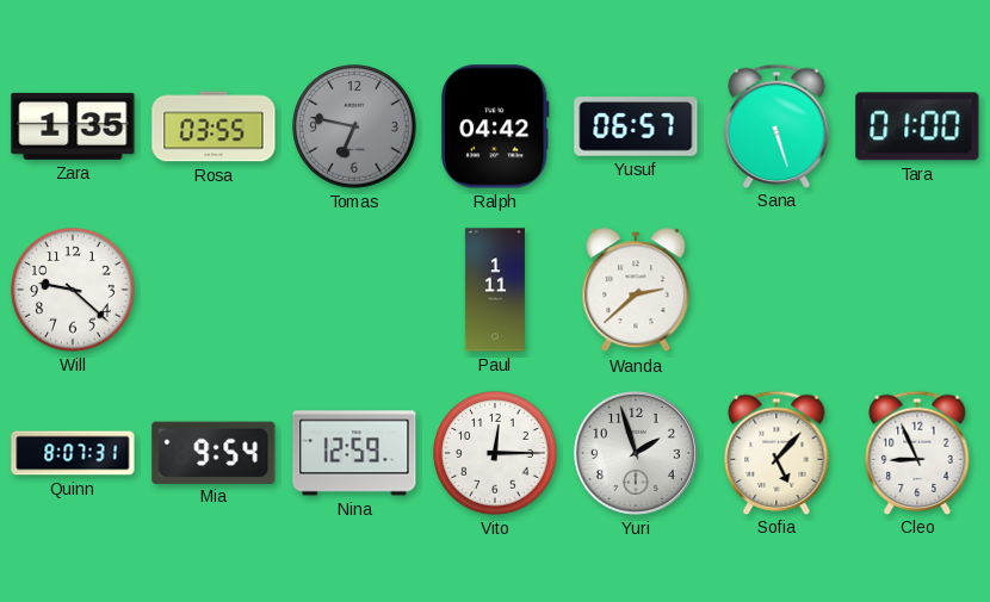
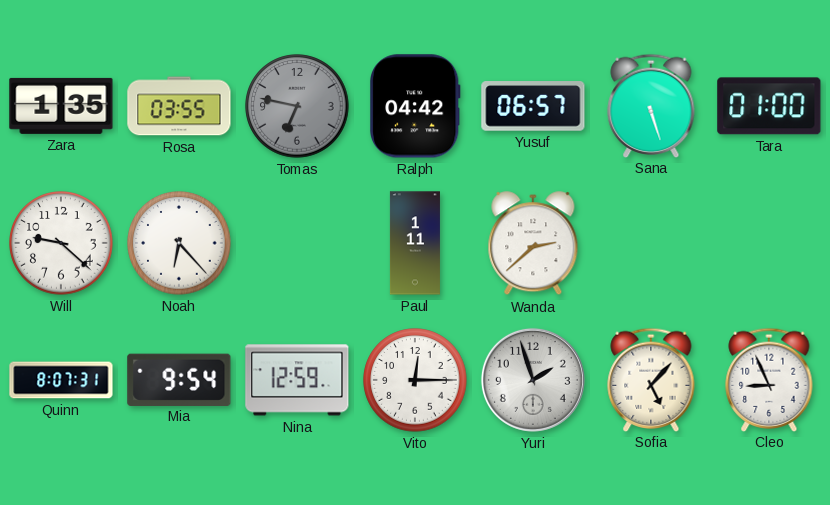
Noah: none -> 6:23 (179, 243)
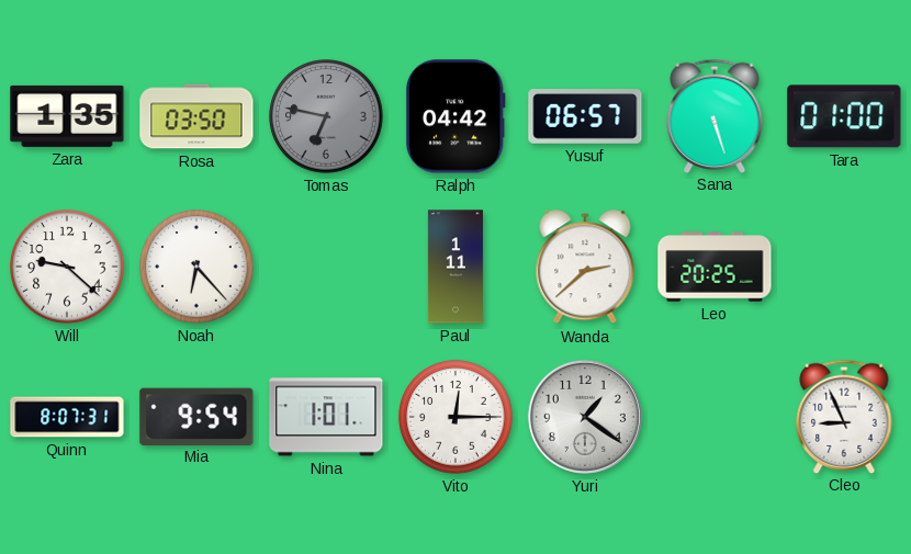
Rosa: 03:55 -> 03:50 (196, 116)
Leo: none -> 20:25 (715, 267)
Nina: 12:59 -> 1:01 (326, 417)
Yuri: 1:57 -> 1:21 (585, 417)
Sofia: 5:07 -> none (651, 379)
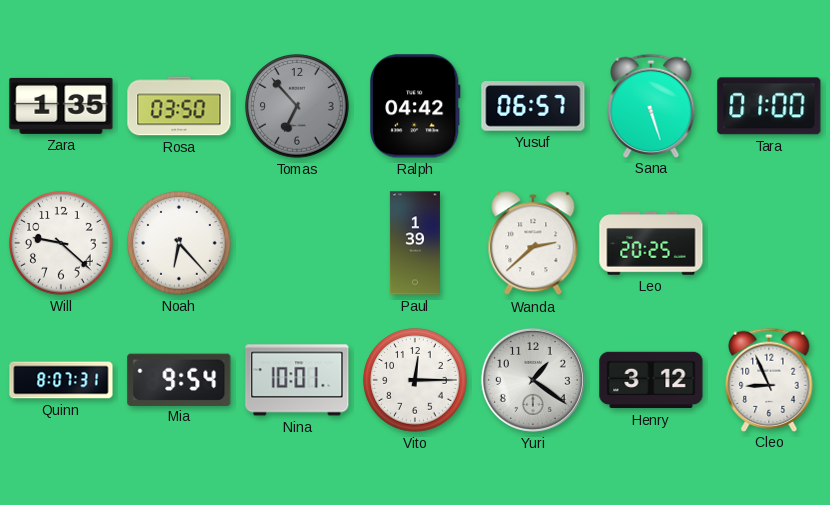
Tomas: 6:47 -> 6:53 (297, 106)
Paul: 1:11 -> 1:39 (415, 243)
Nina: 1:01 -> 10:01 (297, 380)
Henry: none -> 3:12 (651, 380)
